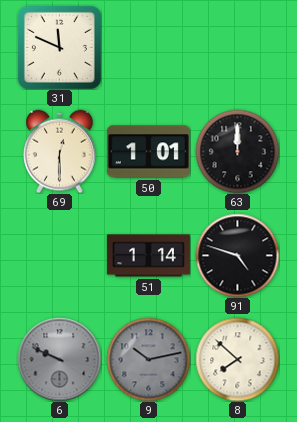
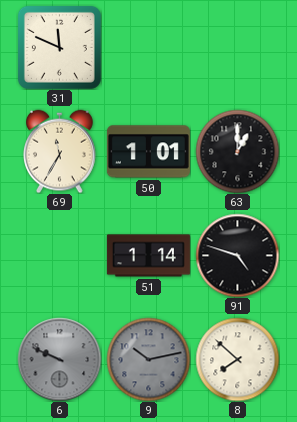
69: 12:30 -> 11:35 (60, 151)
63: 12:00 -> 1:00 (237, 151)
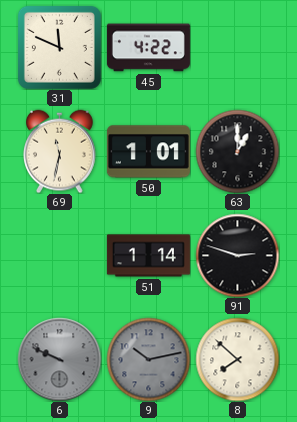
45: none -> 4:22 (148, 48)
69: 11:35 -> 11:32 (60, 151)
91: 4:48 -> 2:48 (237, 255)
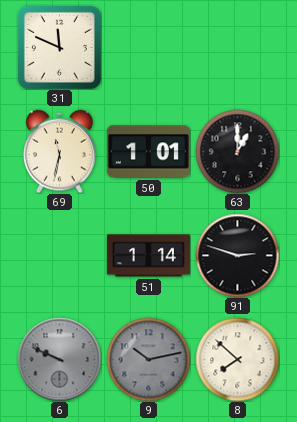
45: 4:22 -> none (148, 48)
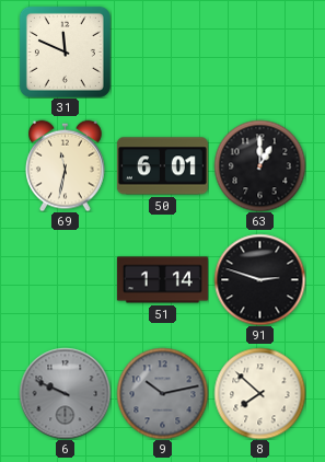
50: 1:01 -> 6:01 (162, 166)
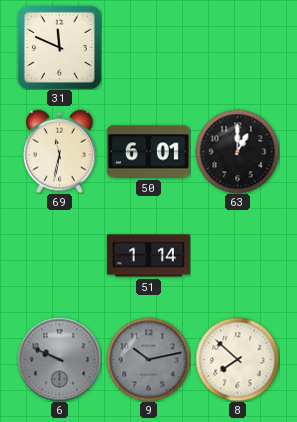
91: 2:48 -> none (259, 279)
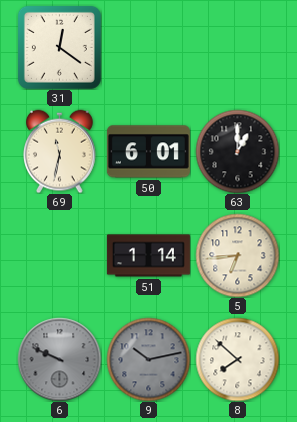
31: 11:49 -> 12:21 (59, 47)
5: none -> 6:44 (237, 255)
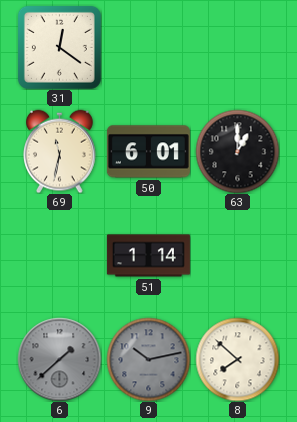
5: 6:44 -> none (237, 255)
6: 9:49 -> 1:38 (59, 359)
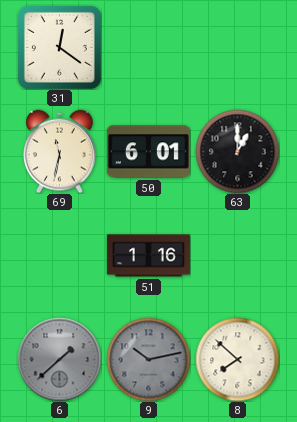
51: 1:14 -> 1:16 (148, 256)
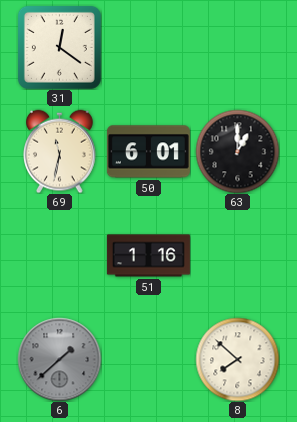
9: 10:13 -> none (148, 359)
